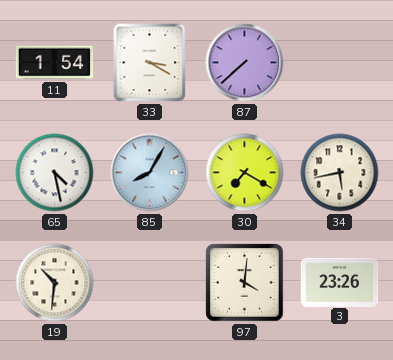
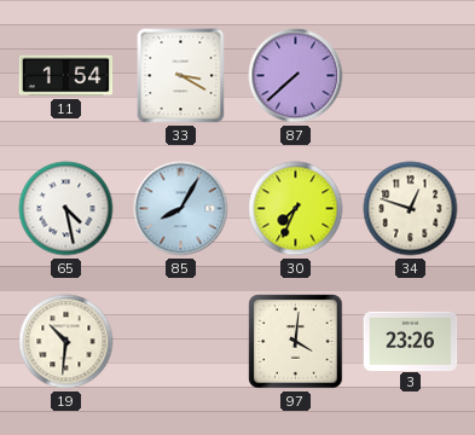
30: 7:20 -> 7:34 (296, 209)
34: 5:43 -> 12:48 (411, 209)
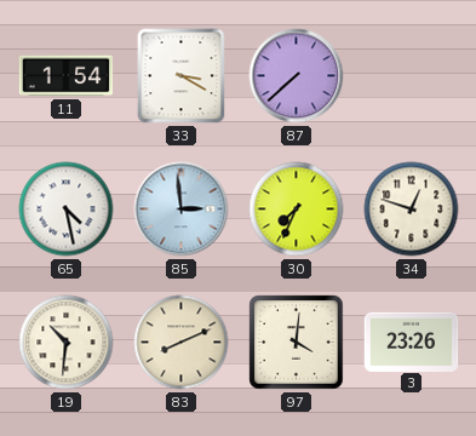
85: 8:05 -> 2:59 (182, 210)
83: none -> 8:11 (182, 343)
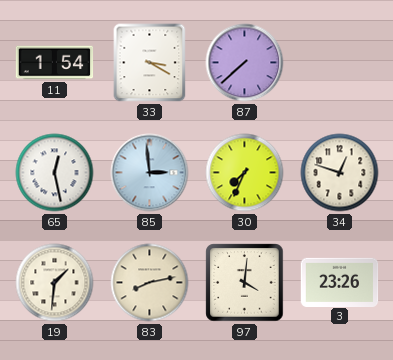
65: 4:28 -> 12:28 (55, 173)
19: 10:31 -> 1:31 (55, 283)
83: 8:11 -> 8:13 (150, 283)
